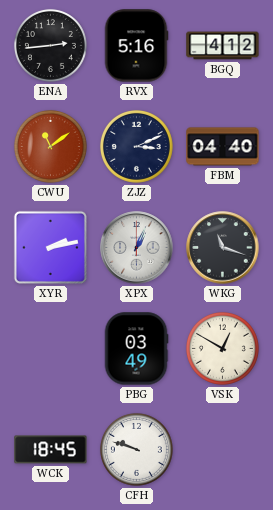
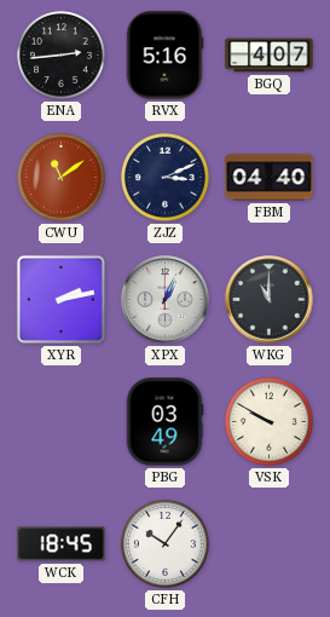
BGQ: 4:12 -> 4:07 (270, 56)
WKG: 11:18 -> 11:00 (270, 300)
VSK: 12:50 -> 9:50 (268, 421)
CFH: 9:48 -> 10:06 (164, 543)
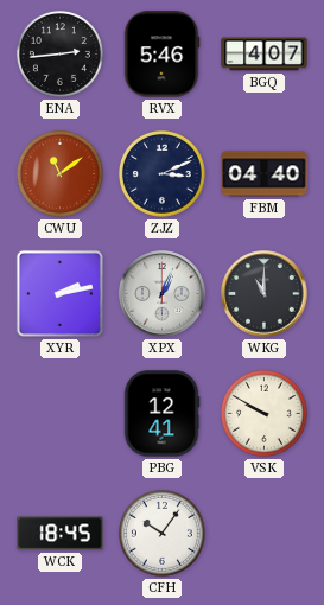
RVX: 5:16 -> 5:46 (161, 55)
PBG: 03:49 -> 12:41 (161, 414)
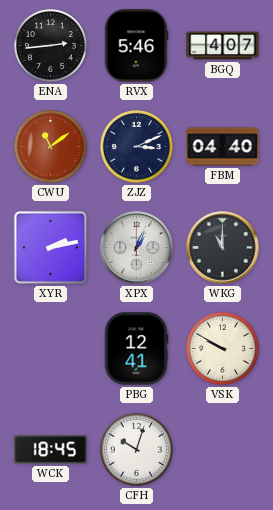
CFH: 10:06 -> 10:03 (136, 449)
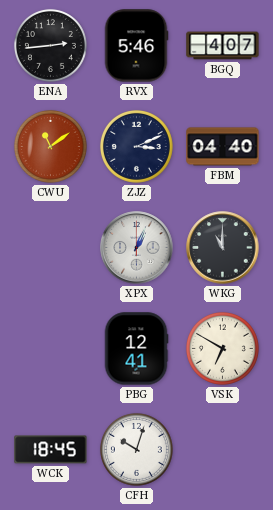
XYR: 2:13 -> none (50, 247)
VSK: 9:50 -> 6:50 (222, 348)
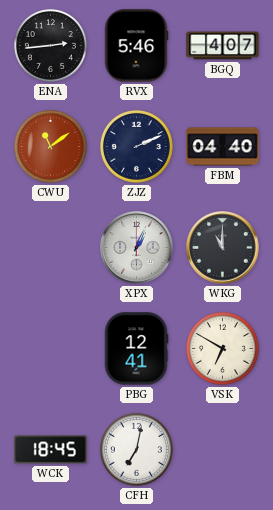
ZJZ: 3:11 -> 2:11 (136, 146)
CFH: 10:03 -> 7:02 (136, 449)
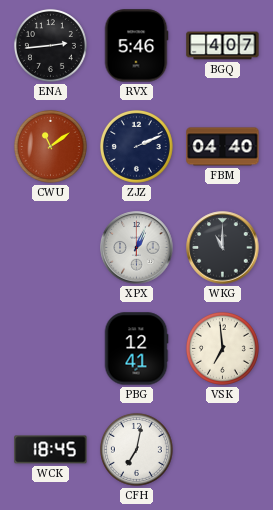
VSK: 6:50 -> 6:59 (222, 348)
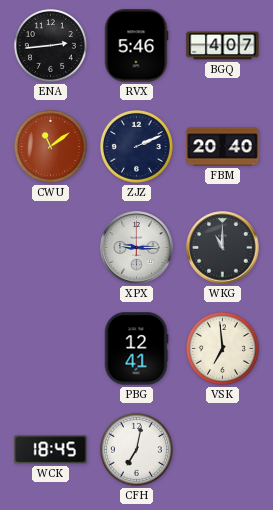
FBM: 04:40 -> 20:40 (223, 147)
XPX: 1:04 -> 9:15 (137, 248)
